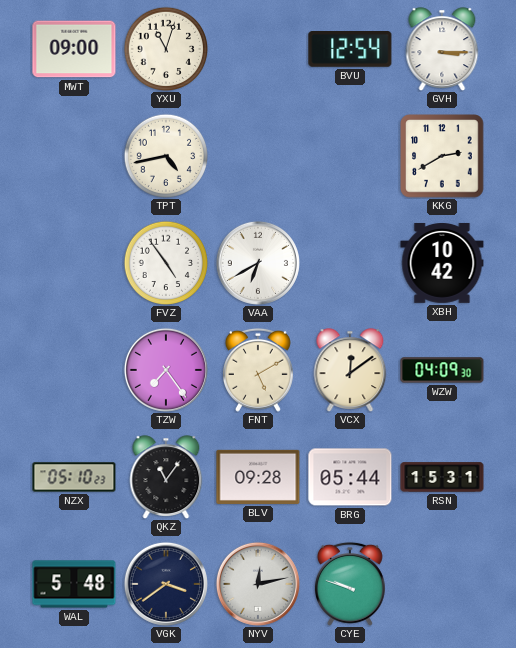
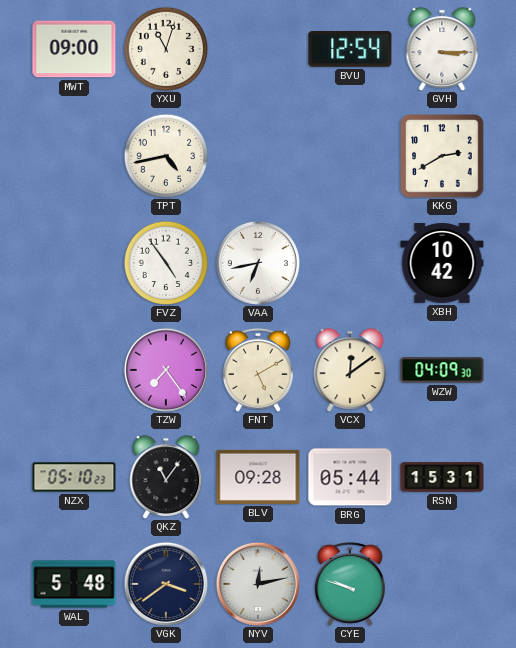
VAA: 6:40 -> 6:43 (258, 263)
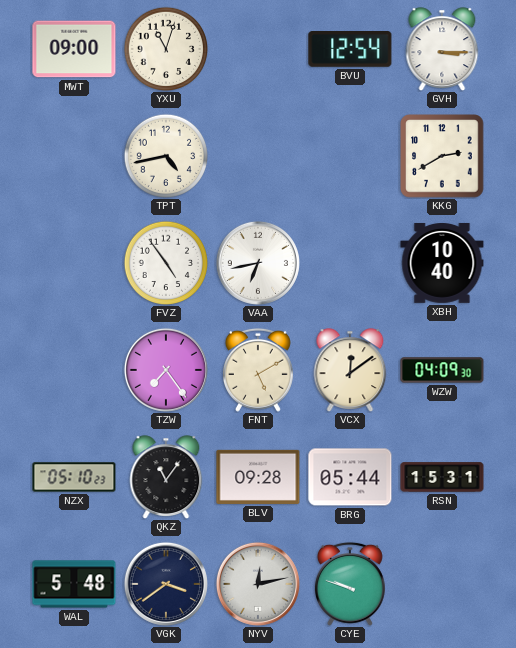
XBH: 10:42 -> 10:40 (442, 263)
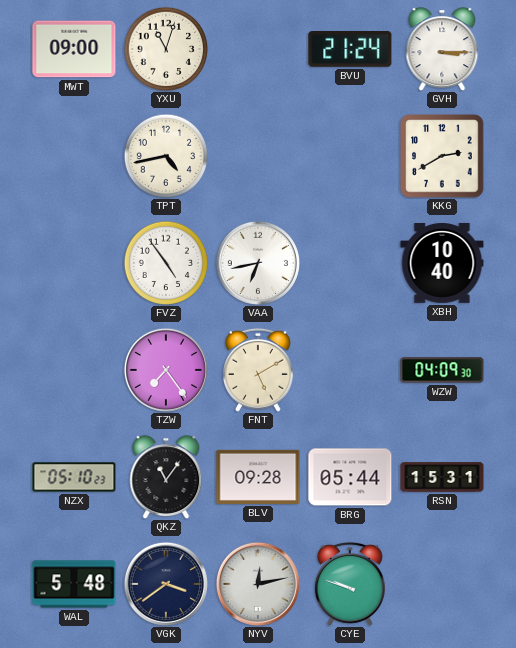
BVU: 12:54 -> 21:24 (350, 50)
VCX: 12:09 -> none (350, 370)
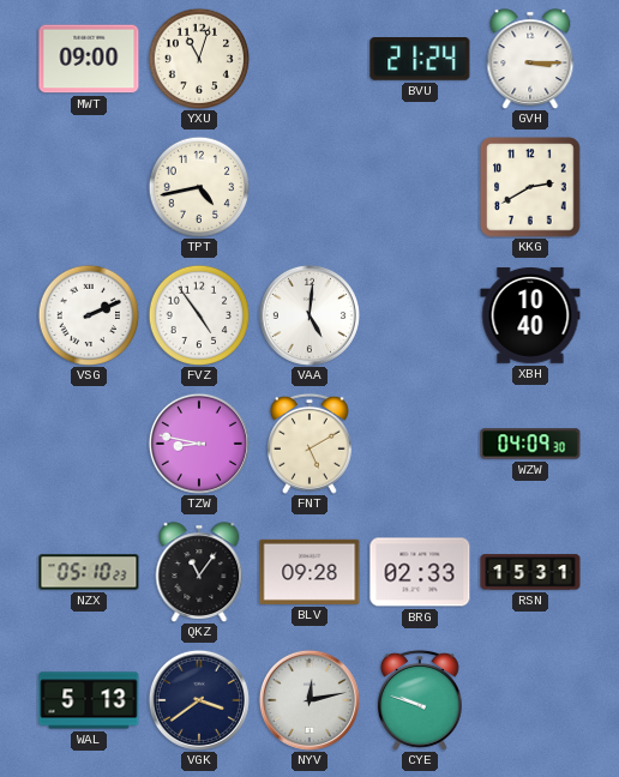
VSG: none -> 2:11 (89, 315)
VAA: 6:43 -> 5:01 (309, 315)
TZW: 7:24 -> 8:47 (199, 444)
BRG: 05:44 -> 02:33 (420, 572)
WAL: 5:48 -> 5:13 (89, 700)
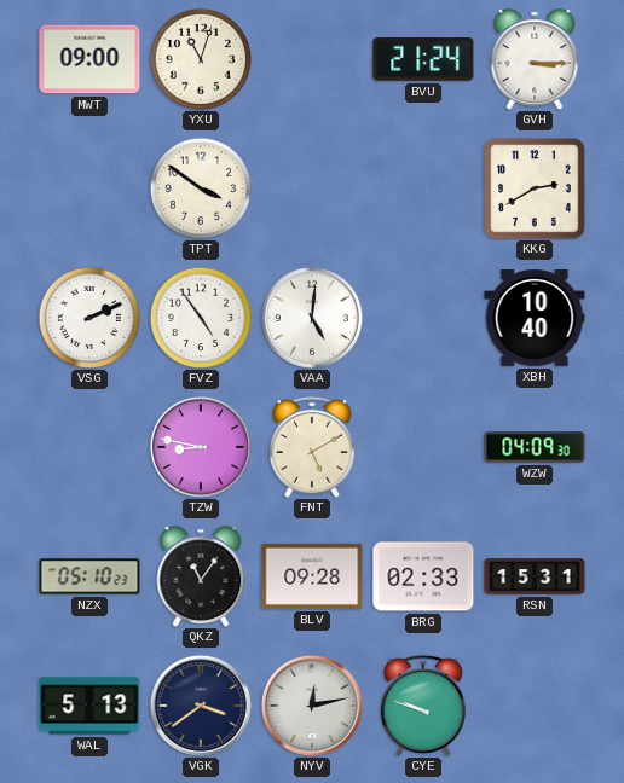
TPT: 4:43 -> 3:51 (201, 188)
